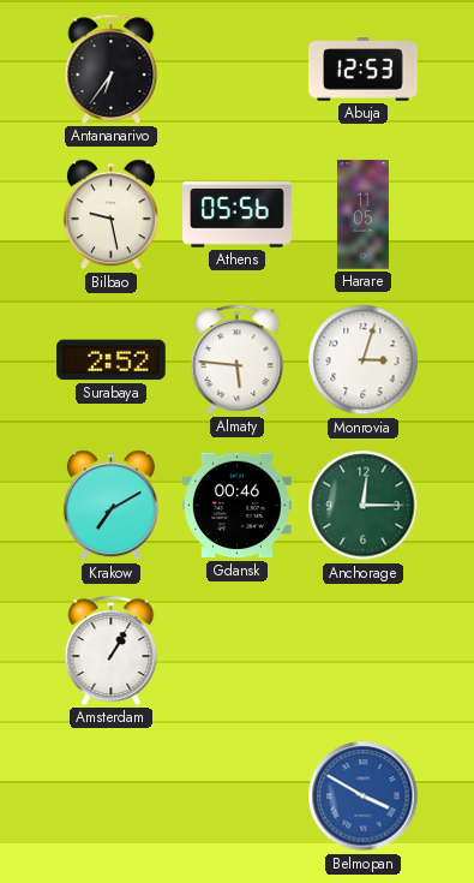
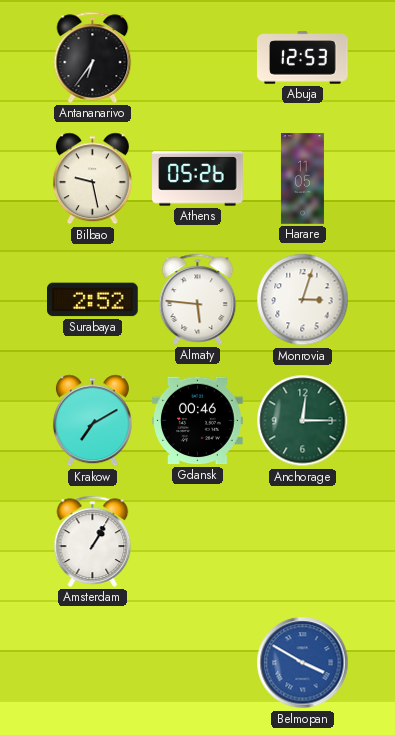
Athens: 05:56 -> 05:26 (198, 179)
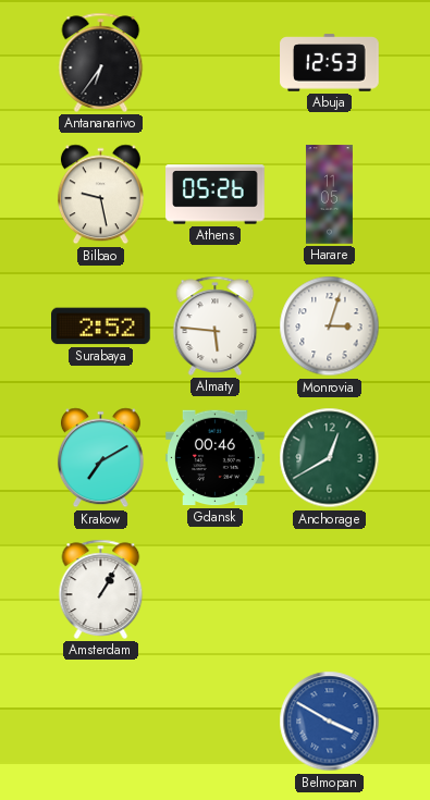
Anchorage: 12:15 -> 12:40 (330, 458)
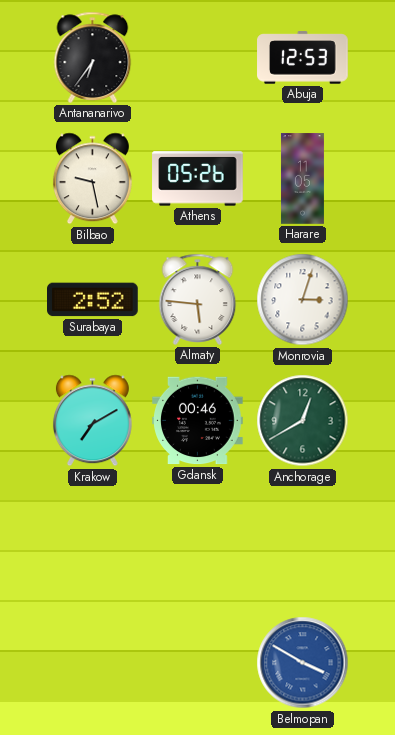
Amsterdam: 1:05 -> none (101, 589)
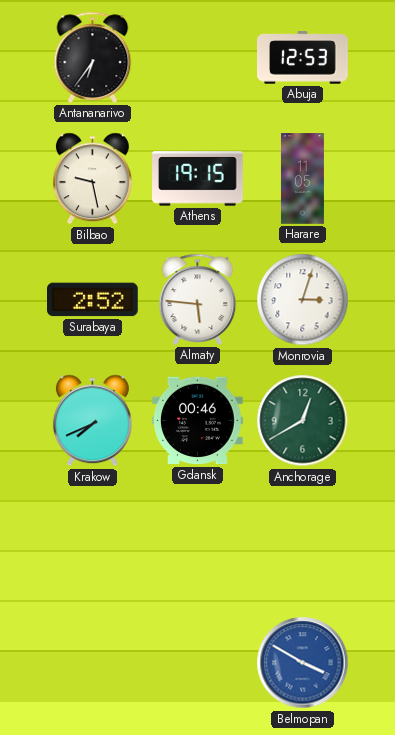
Athens: 05:26 -> 19:15 (198, 179)
Krakow: 7:10 -> 7:41 (92, 421)
